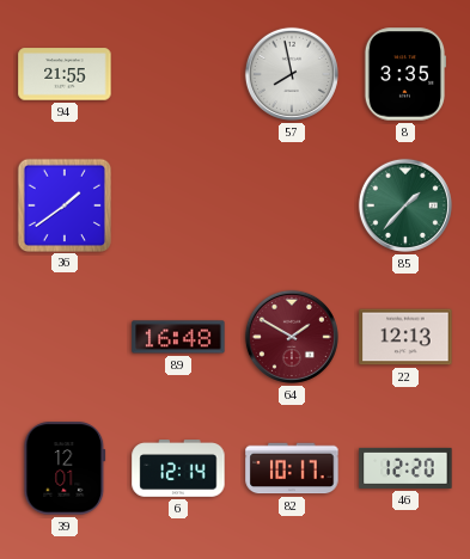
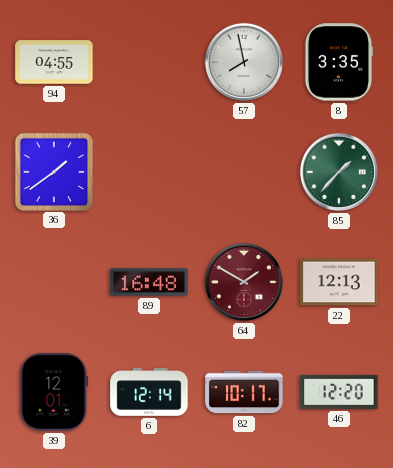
94: 21:55 -> 04:55 (54, 62)
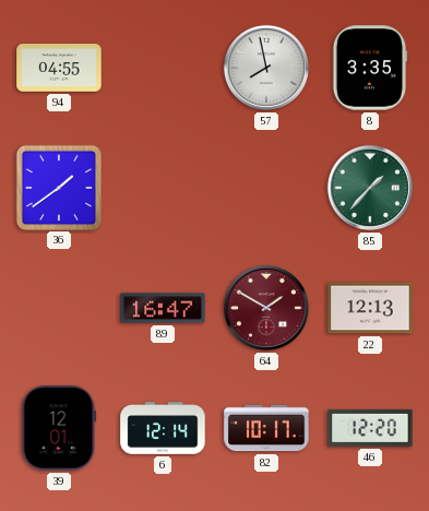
89: 16:48 -> 16:47 (163, 308)
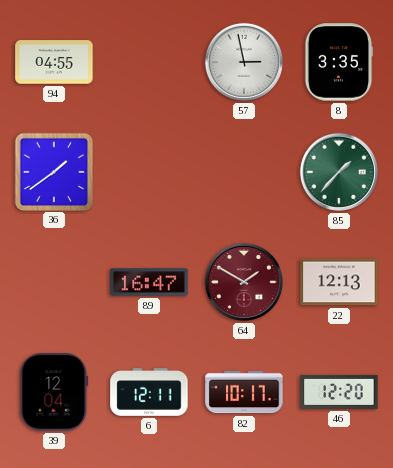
57: 7:58 -> 2:58 (244, 62)
39: 12:01 -> 12:04 (54, 392)
6: 12:14 -> 12:11 (149, 392)
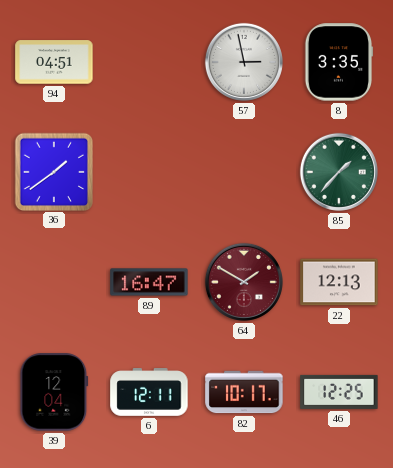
94: 04:55 -> 04:51 (54, 62)
46: 12:20 -> 12:25 (339, 392)
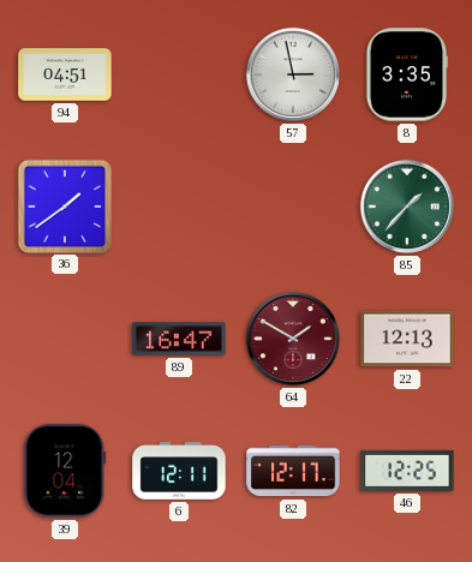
82: 10:17 -> 12:17 (293, 471)
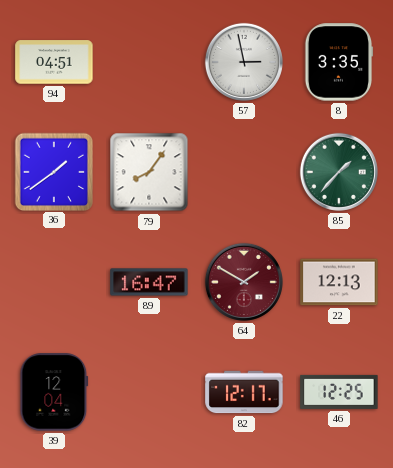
79: none -> 8:06 (149, 172)
6: 12:11 -> none (179, 471)
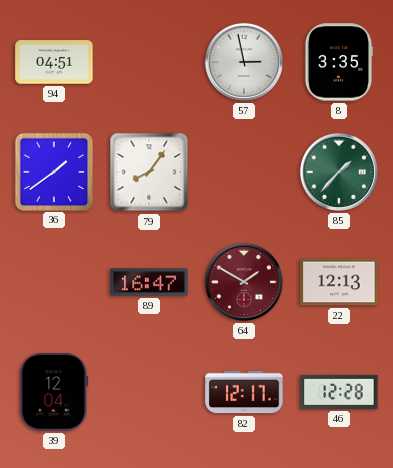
46: 12:25 -> 12:28 (339, 392)
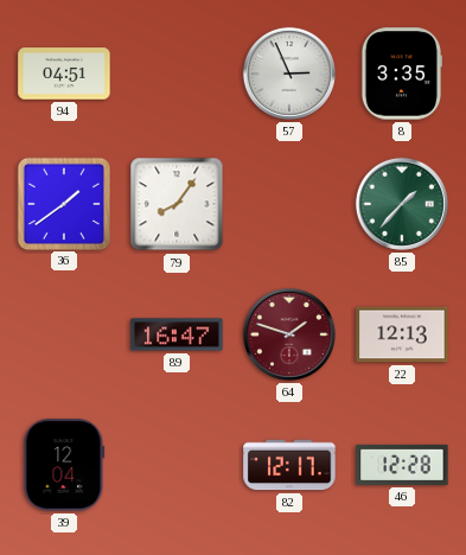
57: 2:58 -> 2:56 (289, 74)
64: 1:50 -> 1:48 (289, 334)
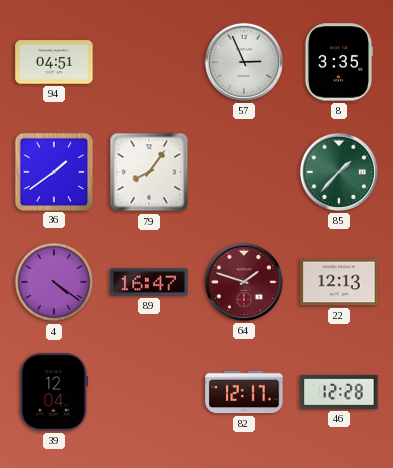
4: none -> 4:21 (54, 282)
